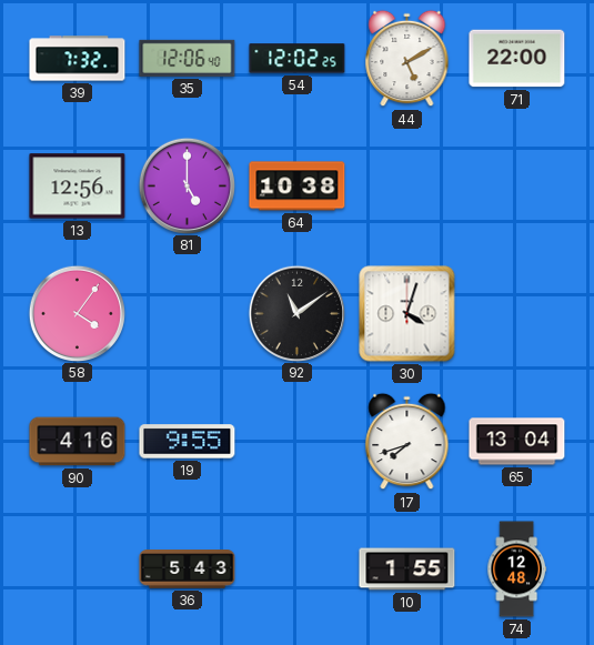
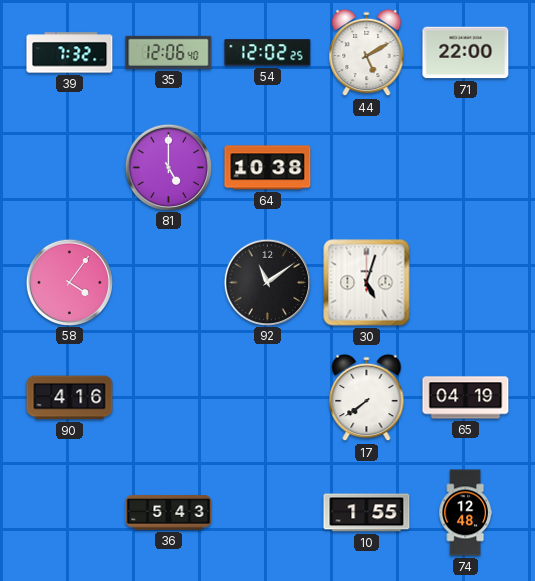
13: 12:56 -> none (78, 187)
30: 4:03 -> 5:03 (367, 283)
19: 9:55 -> none (188, 442)
17: 7:42 -> 7:39 (367, 398)
65: 13:04 -> 04:19 (466, 398)
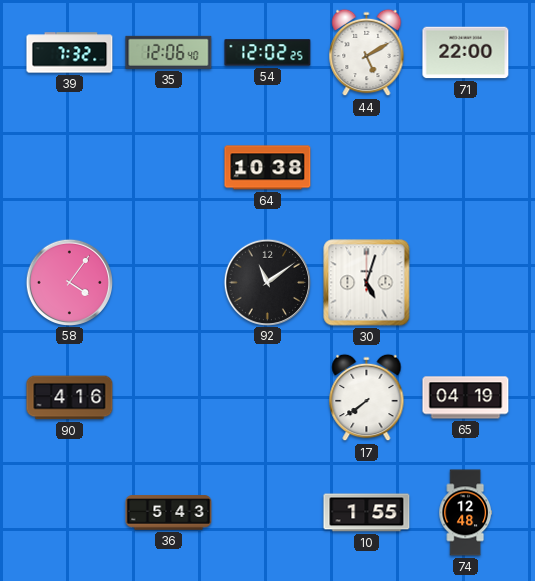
81: 5:00 -> none (168, 167)
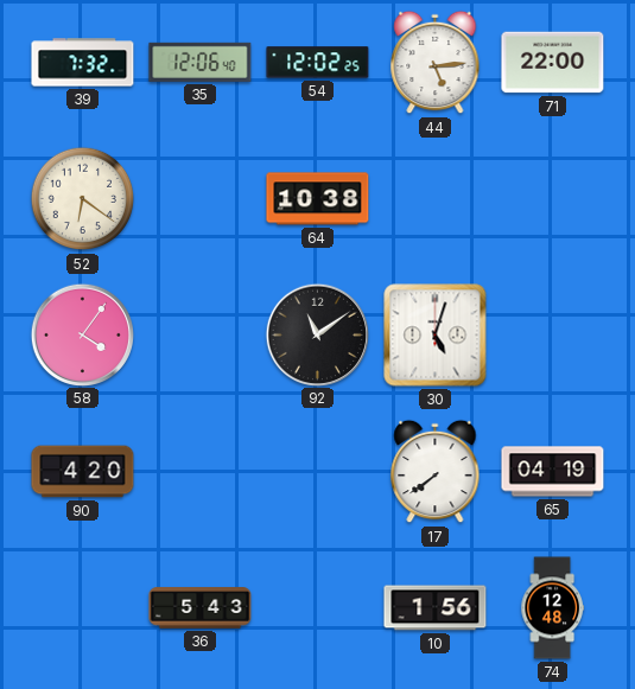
44: 5:10 -> 5:14 (436, 63)
52: none -> 6:21 (83, 199)
90: 4:16 -> 4:20 (83, 472)
10: 1:55 -> 1:56 (436, 608)
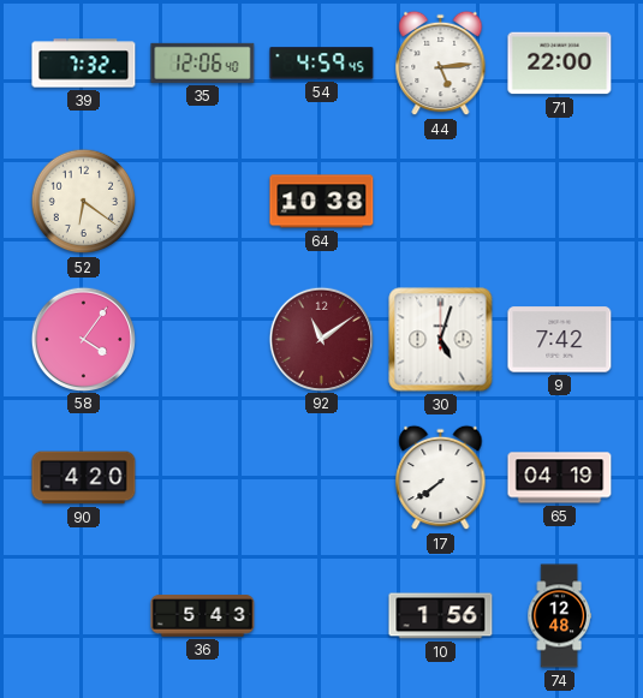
54: 12:02 -> 4:59 (322, 64)
92 dial: black -> burgundy (321, 339)
9: none -> 7:42 (560, 340)
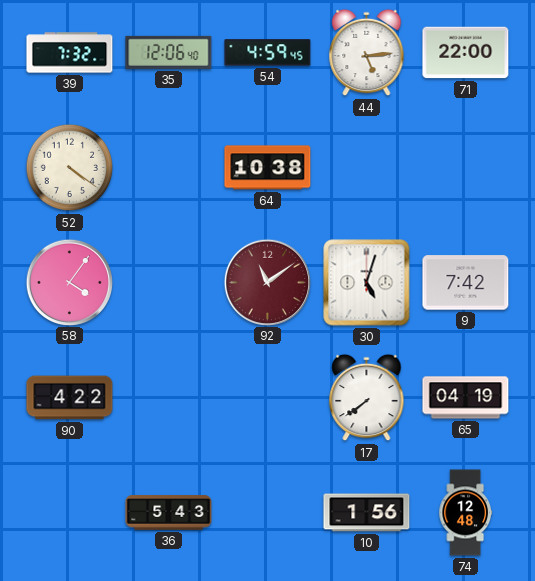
52: 6:21 -> 4:21 (70, 168)
90: 4:20 -> 4:22 (70, 398)
